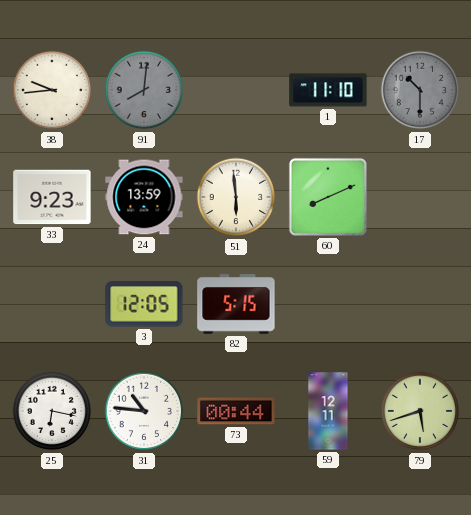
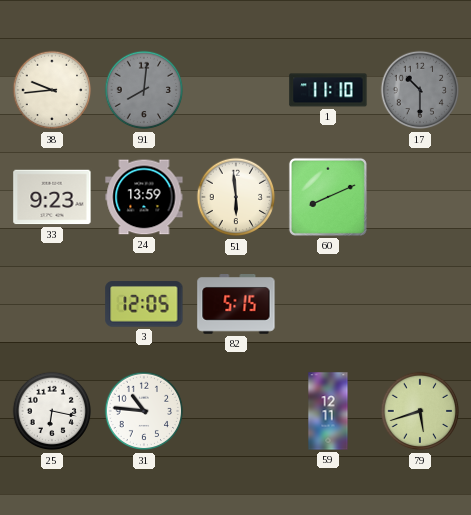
73: 00:44 -> none (236, 411)
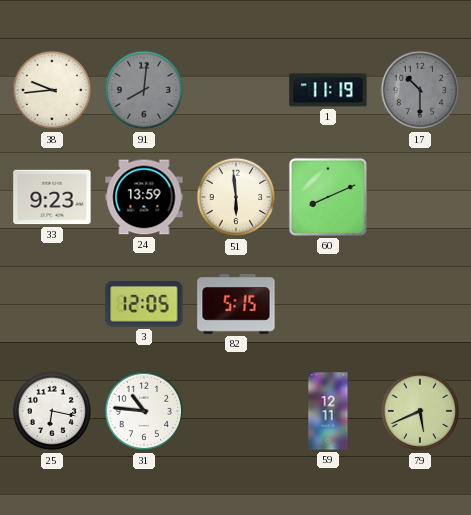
1: 11:10 -> 11:19 (328, 90)
79: 5:42 -> 5:41 (420, 411)
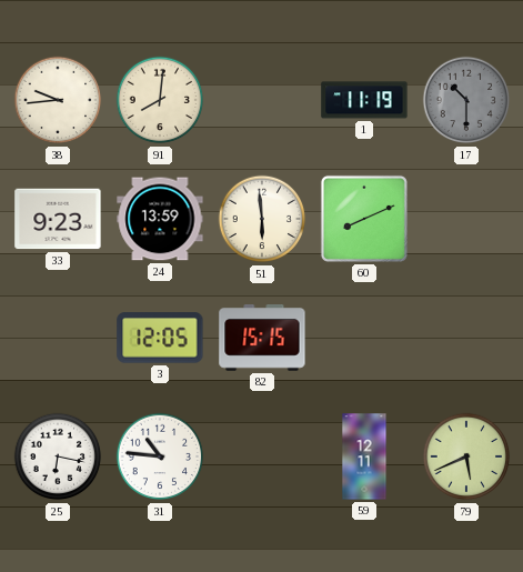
91 dial: grey -> cream (160, 100)
82: 5:15 -> 15:15 (262, 339)
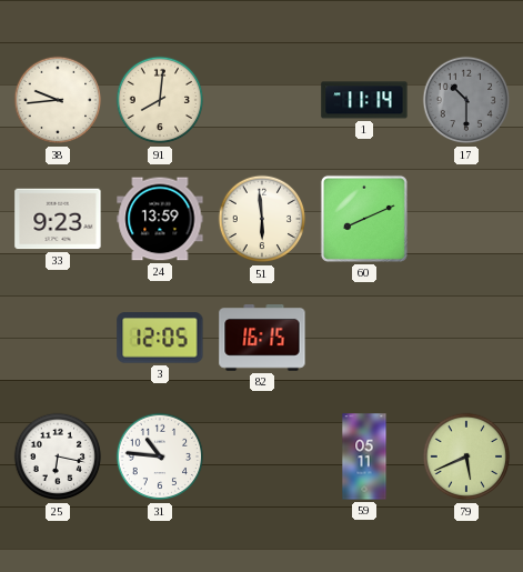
1: 11:19 -> 11:14 (364, 100)
82: 15:15 -> 16:15 (262, 339)
59: 12:11 -> 05:11 (364, 456)
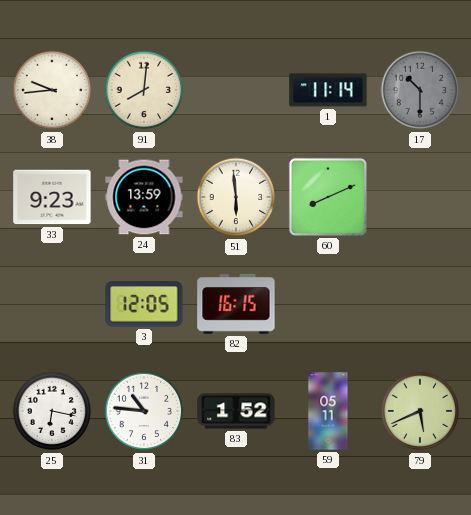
83: none -> 1:52 (236, 411)
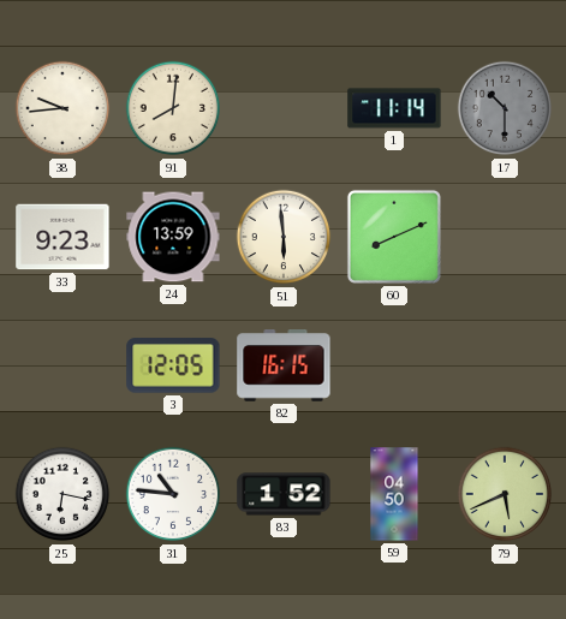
59: 05:11 -> 04:50 (394, 494)
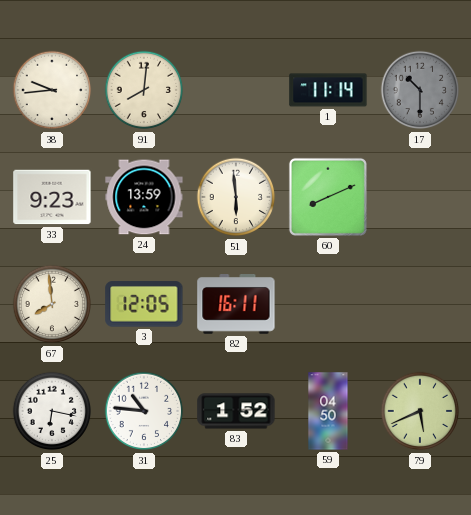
67: none -> 7:59 (52, 304)
82: 16:15 -> 16:11 (236, 305)
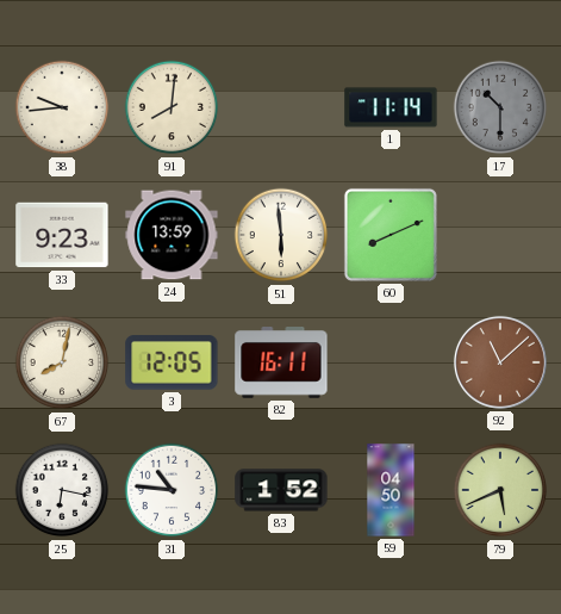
67: 7:59 -> 8:02 (62, 362)
92: none -> 11:08 (500, 362)
